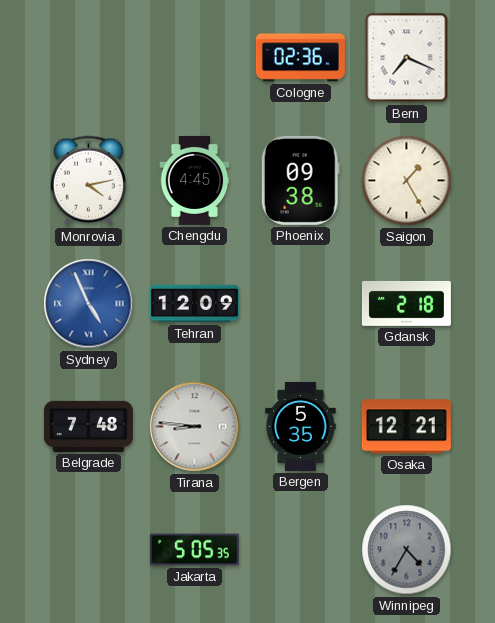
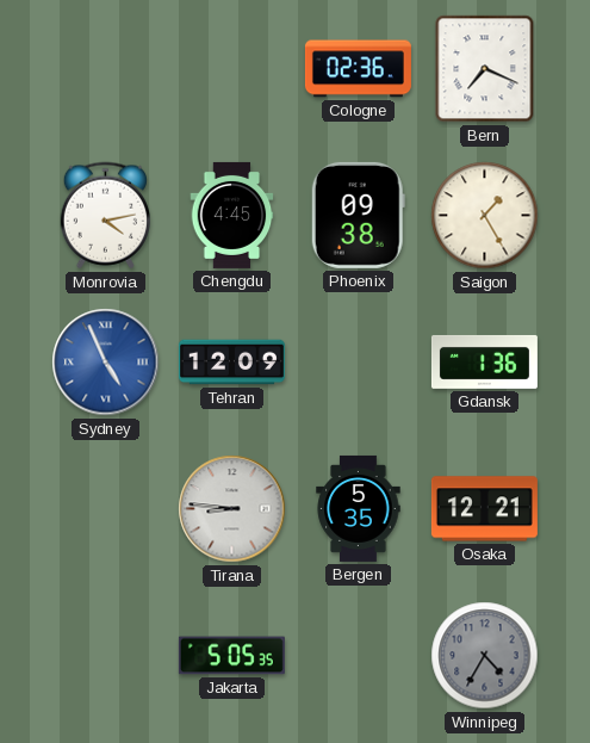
Gdansk: 2:18 -> 1:36 (484, 363)
Belgrade: 7:48 -> none (88, 426)
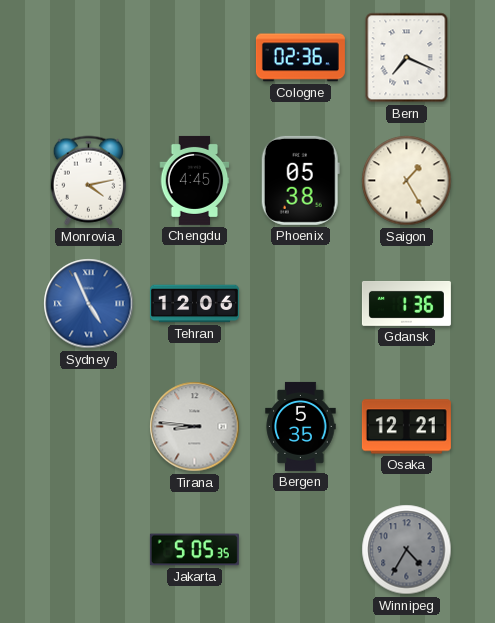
Phoenix: 09:38 -> 05:38 (300, 180)
Tehran: 12:09 -> 12:06 (194, 304)
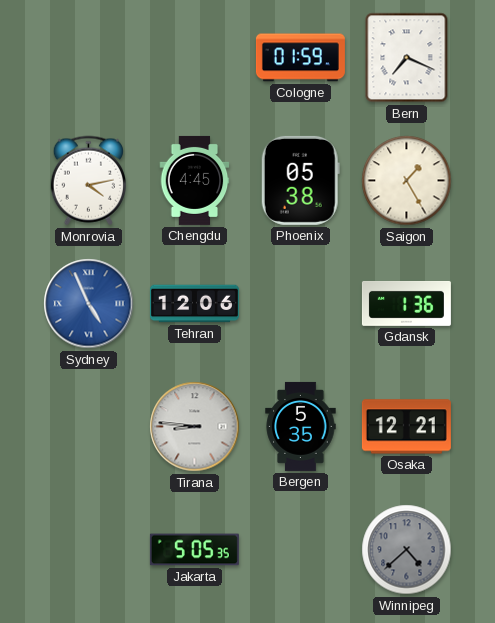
Cologne: 02:36 -> 01:59 (300, 58)
Winnipeg: 4:35 -> 4:38 (407, 550)
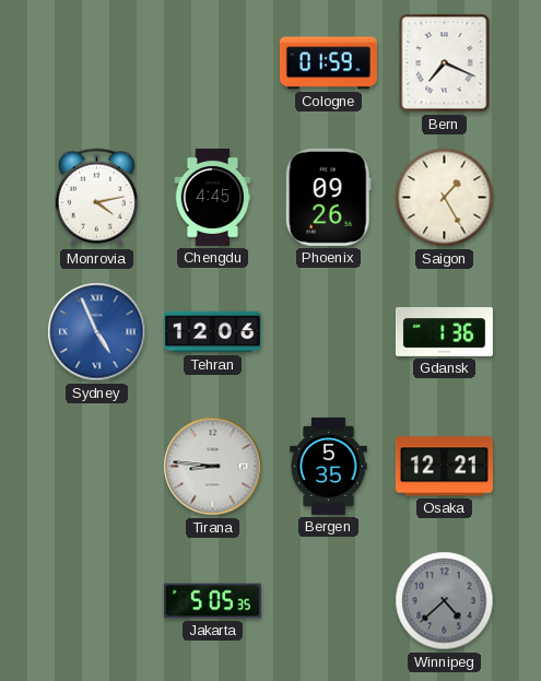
Phoenix: 05:38 -> 09:26 (328, 197)
